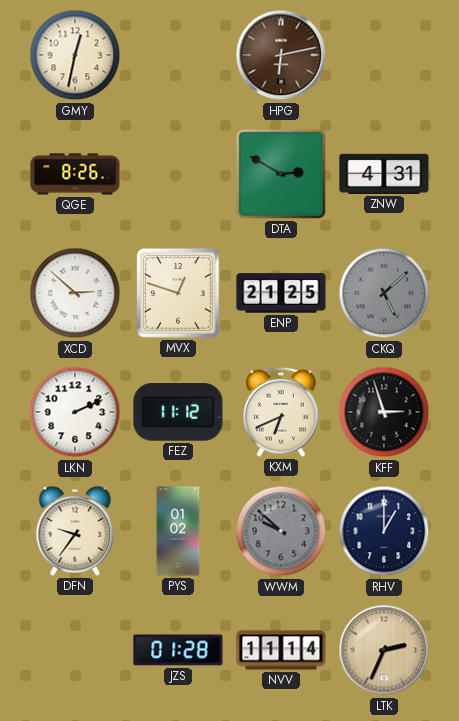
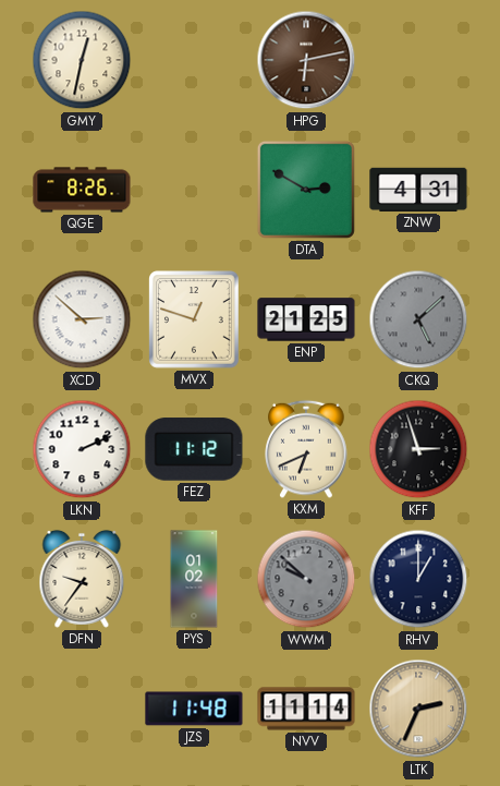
JZS: 01:28 -> 11:48 (194, 709)
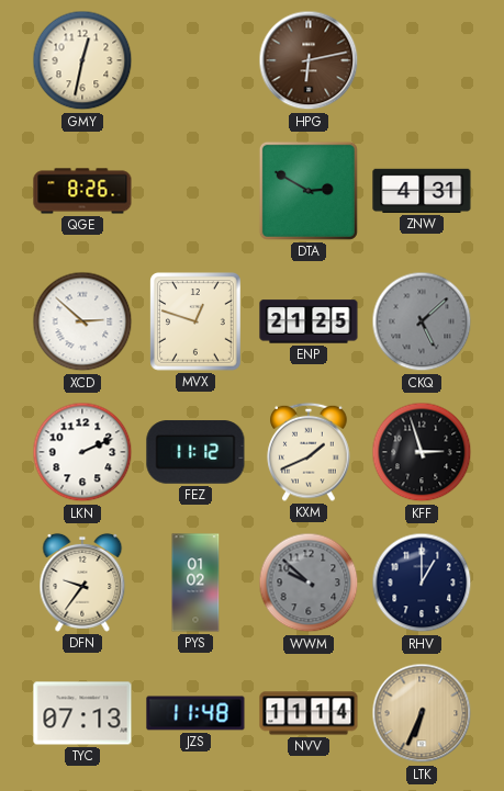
KXM: 6:41 -> 1:41 (309, 452)
TYC: none -> 07:13 (82, 713)
LTK: 2:34 -> 6:34 (422, 713)
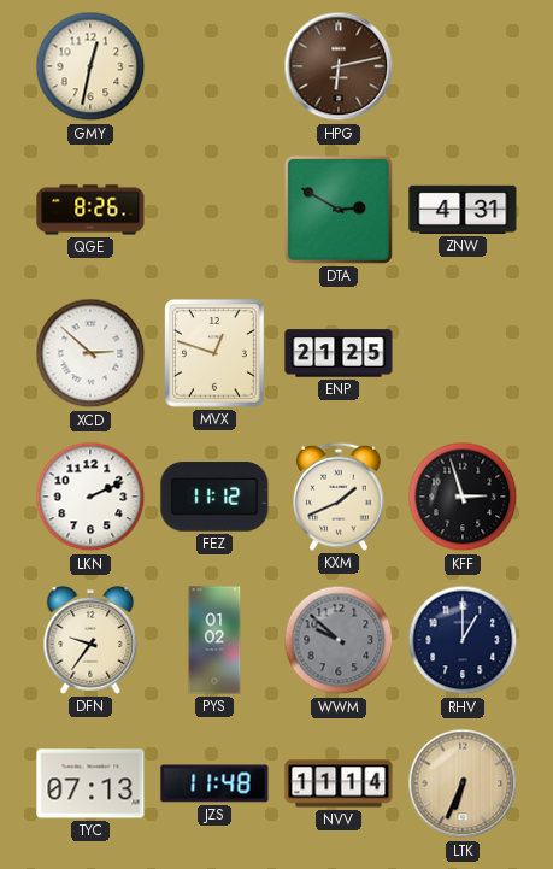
CKQ: 5:08 -> none (422, 321)
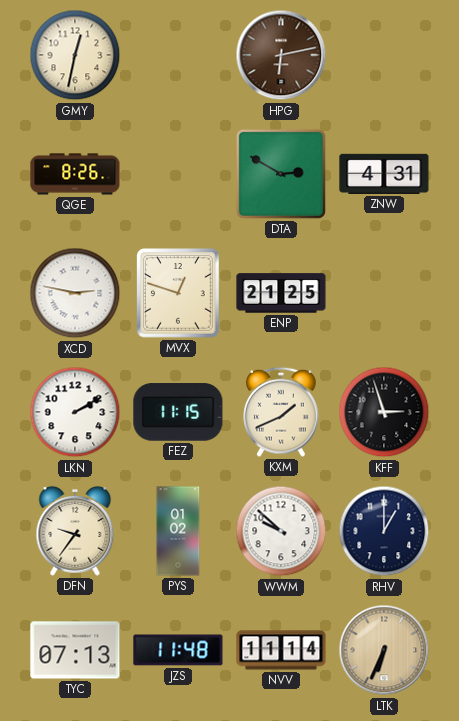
XCD: 2:52 -> 2:47 (75, 293)
LKN: 2:11 -> 2:10 (75, 412)
FEZ: 11:12 -> 11:15 (178, 412)
WWM dial: grey -> white (281, 531)
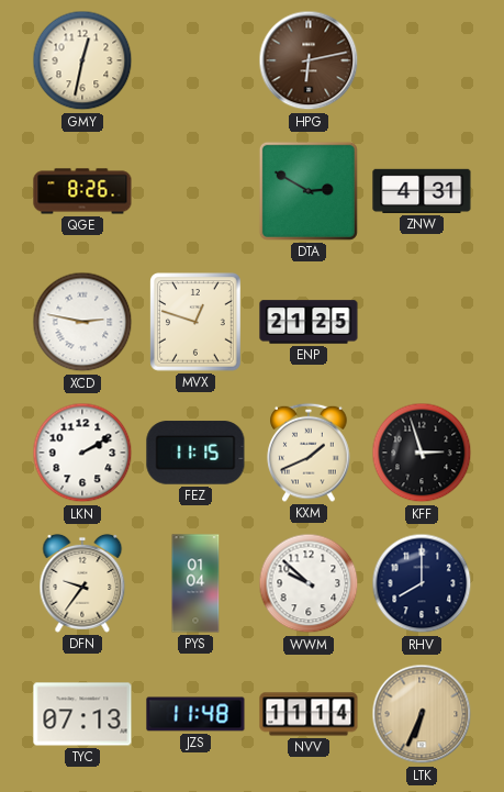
PYS: 01:02 -> 01:04 (195, 583)
RHV: 1:00 -> 8:00 (422, 583)
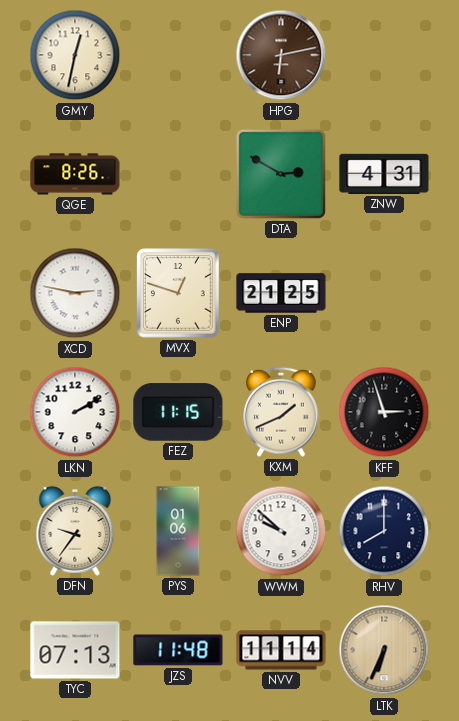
PYS: 01:04 -> 01:06 (178, 531)
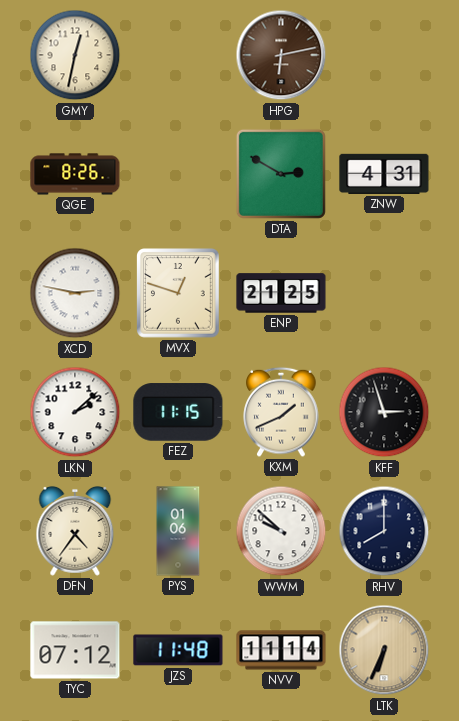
LKN: 2:10 -> 2:08 (75, 412)
DFN: 9:36 -> 4:36 (75, 531)
TYC: 07:13 -> 07:12 (75, 650)
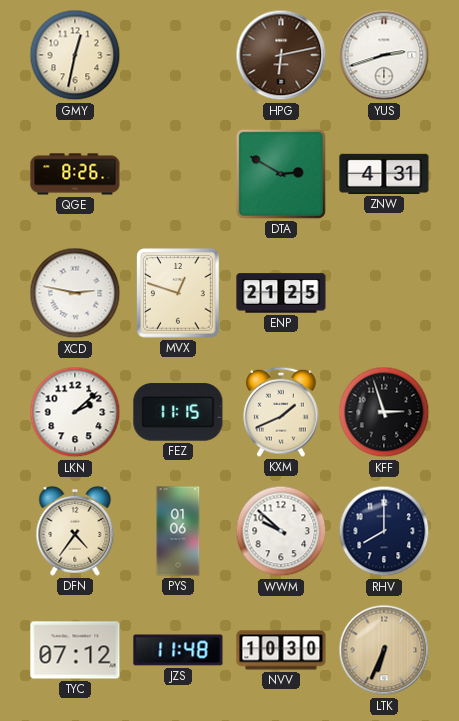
YUS: none -> 2:42 (384, 55)
NVV: 11:14 -> 10:30 (281, 650)
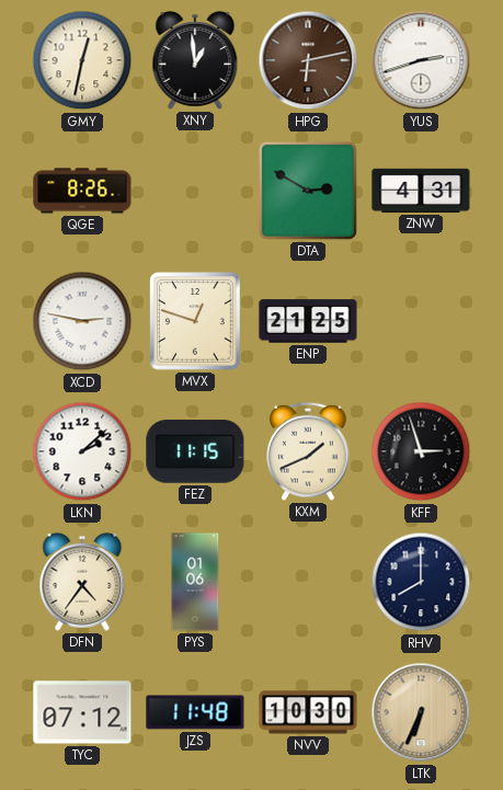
XNY: none -> 12:59 (195, 60)
WWM: 9:52 -> none (281, 531)
